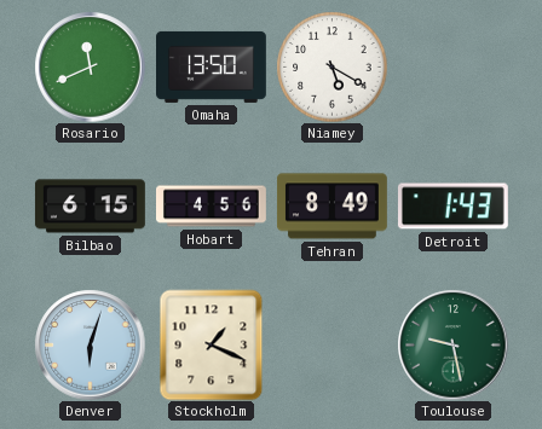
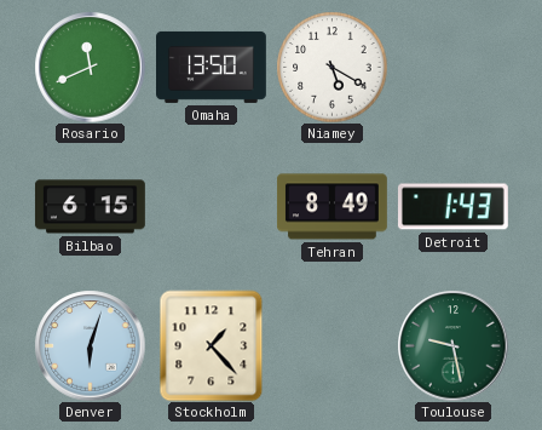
Hobart: 4:56 -> none (212, 207)
Stockholm: 1:19 -> 1:23 (212, 345)
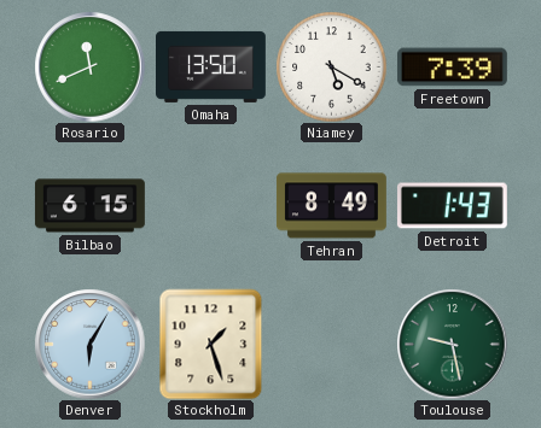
Freetown: none -> 7:39 (452, 68)
Denver: 6:03 -> 6:05 (89, 344)
Stockholm: 1:23 -> 1:27 (211, 344)
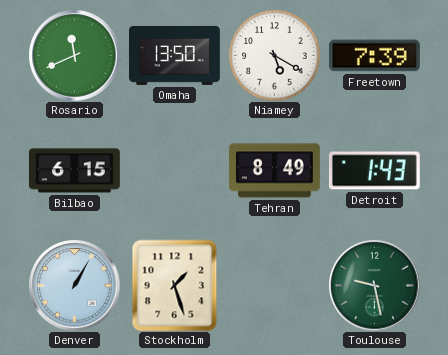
Denver: 6:05 -> 1:05 (74, 285)
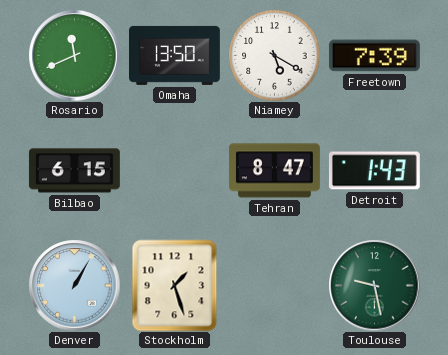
Tehran: 8:49 -> 8:47 (274, 171)
